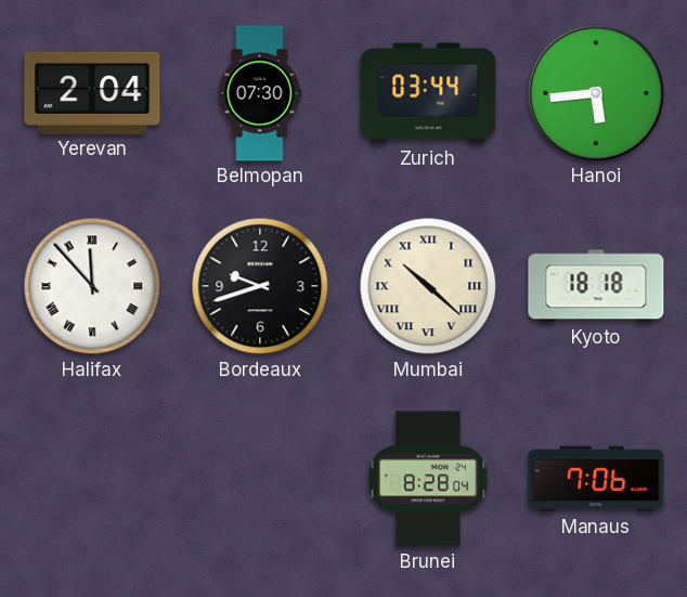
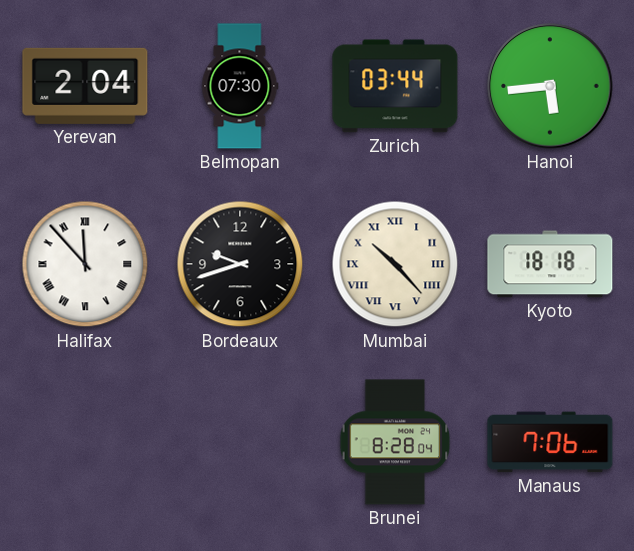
Mumbai: 10:22 -> 10:23 (395, 264)
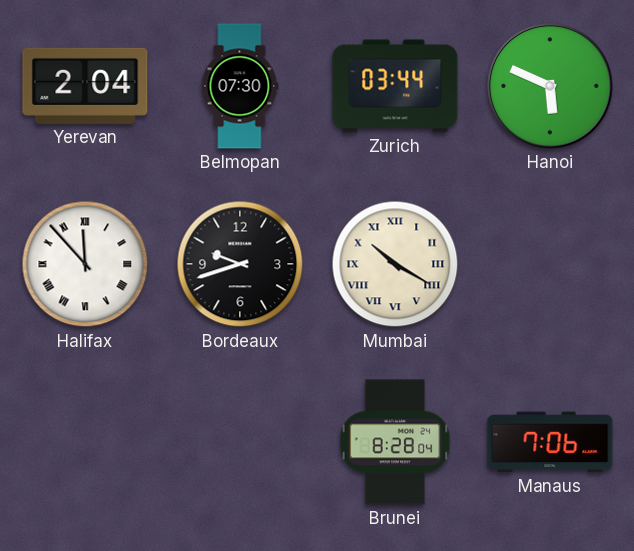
Hanoi: 5:44 -> 5:49 (550, 86)
Mumbai: 10:23 -> 10:20 (395, 264)
Kyoto: 18:18 -> none (550, 264)
